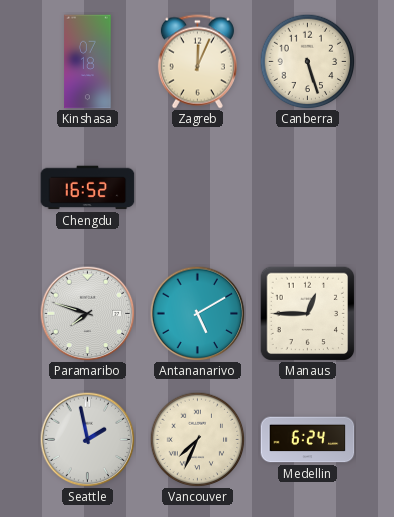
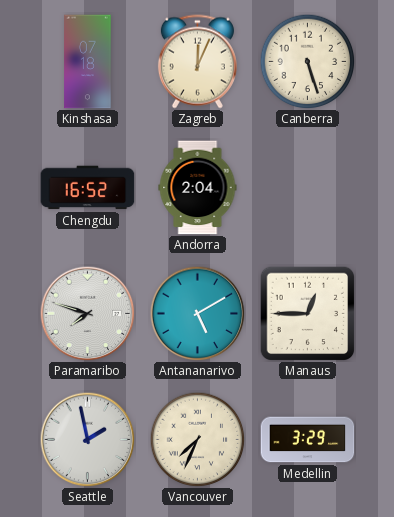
Andorra: none -> 2:04 (198, 188)
Medellin: 6:24 -> 3:29 (308, 440)
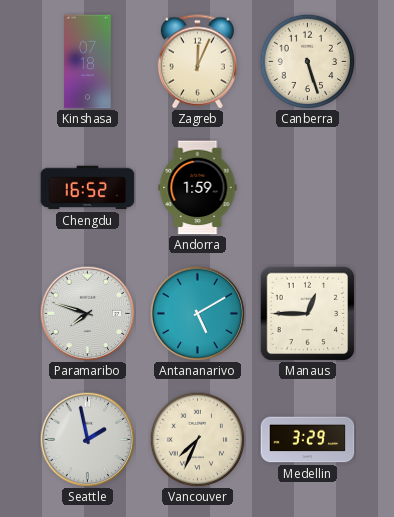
Andorra: 2:04 -> 1:59 (198, 188)
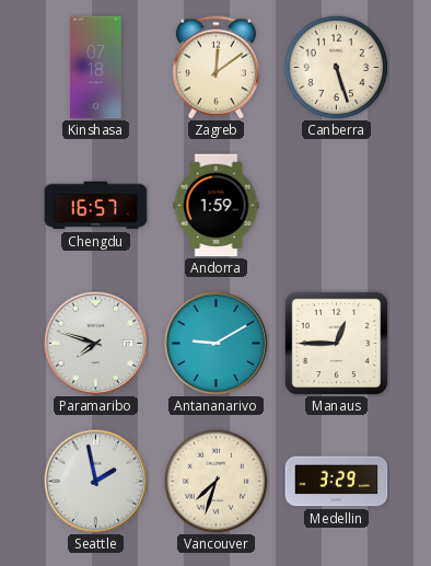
Zagreb: 12:04 -> 12:09 (215, 68)
Chengdu: 16:52 -> 16:57 (96, 206)
Antananarivo: 5:10 -> 9:10 (215, 343)
Vancouver: 7:34 -> 7:33 (215, 481)
